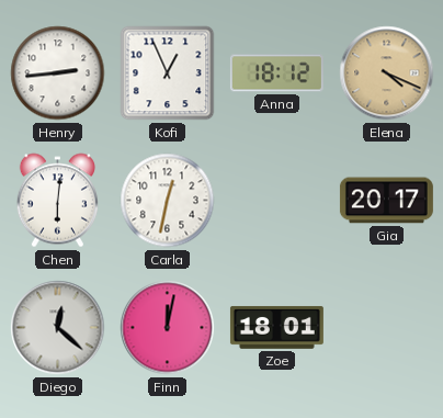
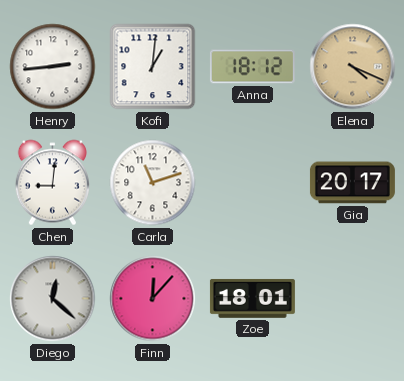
Kofi: 12:56 -> 1:01 (153, 67)
Chen: 6:01 -> 9:01 (52, 183)
Carla: 12:32 -> 11:12 (153, 183)
Finn: 12:02 -> 12:07 (153, 299)
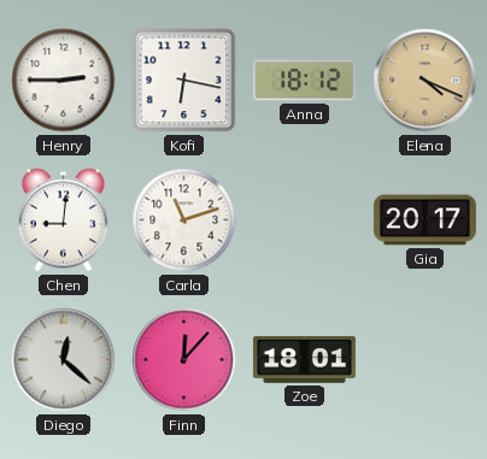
Henry: 2:44 -> 2:45 (64, 81)
Kofi: 1:01 -> 6:17 (184, 81)
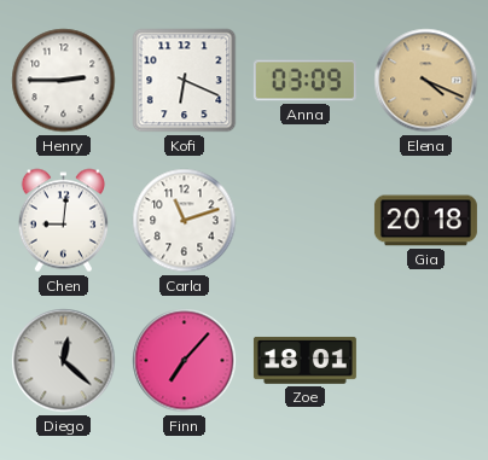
Kofi: 6:17 -> 6:19 (185, 81)
Anna: 18:12 -> 03:09 (304, 81)
Gia: 20:17 -> 20:18 (425, 221)
Finn: 12:07 -> 7:07 (185, 361)
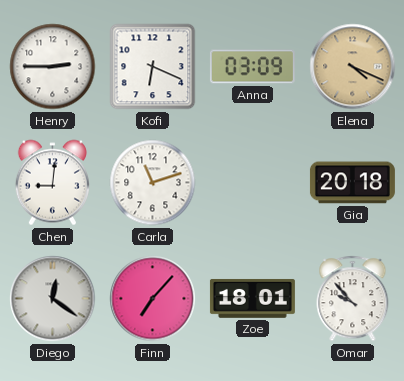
Diego: 12:22 -> 12:21 (53, 299)
Omar: none -> 9:53 (353, 299)
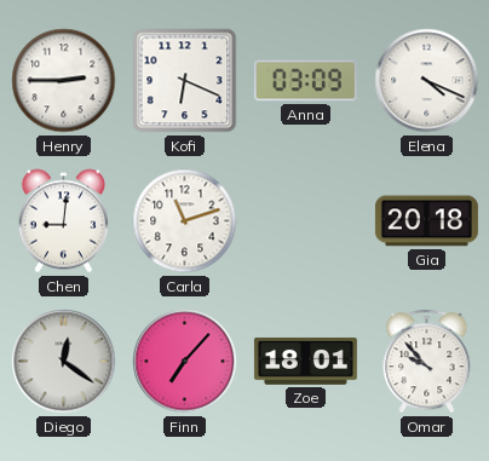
Elena dial: champagne -> white (427, 81)
